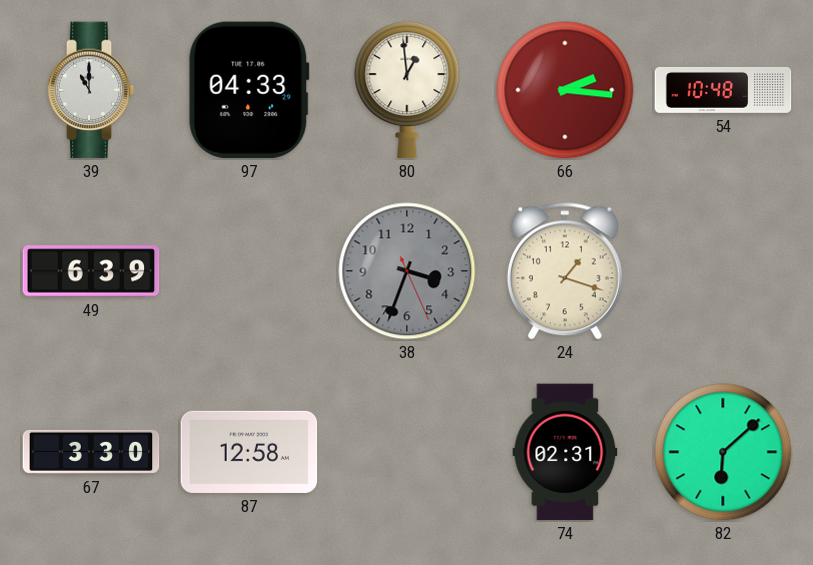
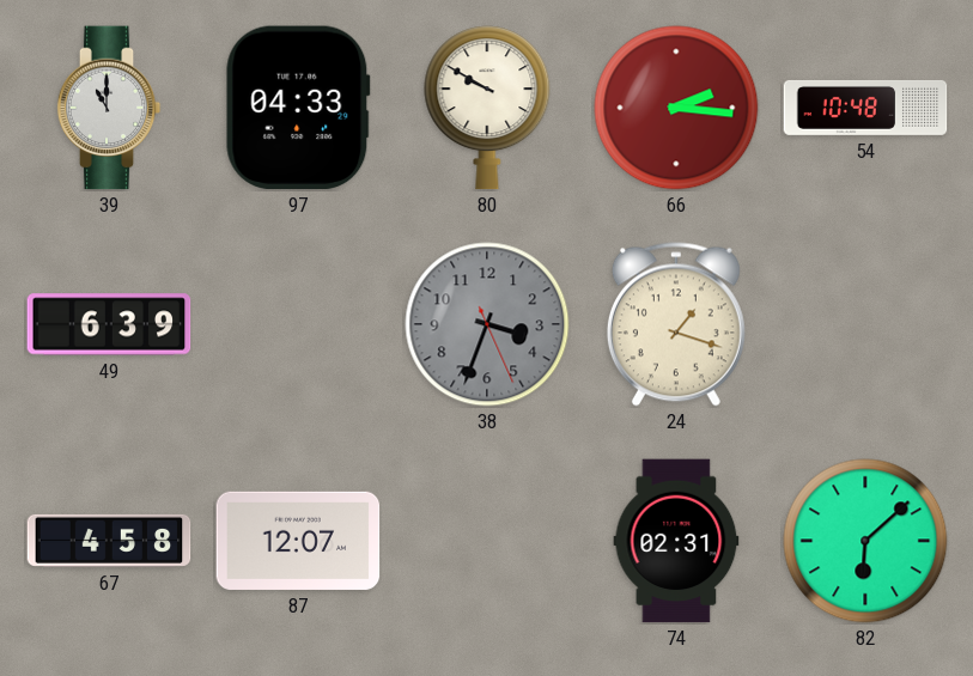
80: 12:59 -> 9:50 (487, 108)
67: 3:30 -> 4:58 (109, 541)
87: 12:58 -> 12:07 (298, 541)
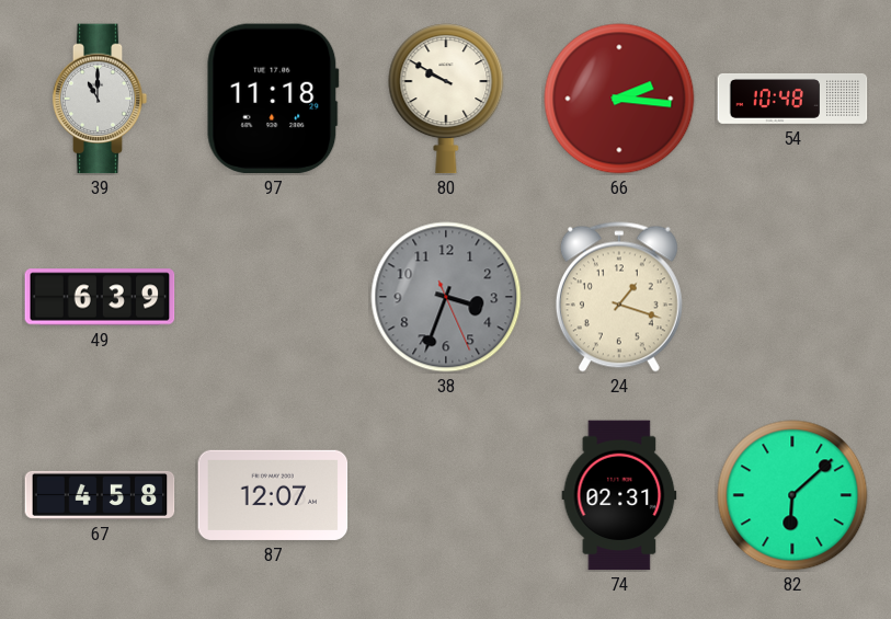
97: 04:33 -> 11:18 (273, 99)
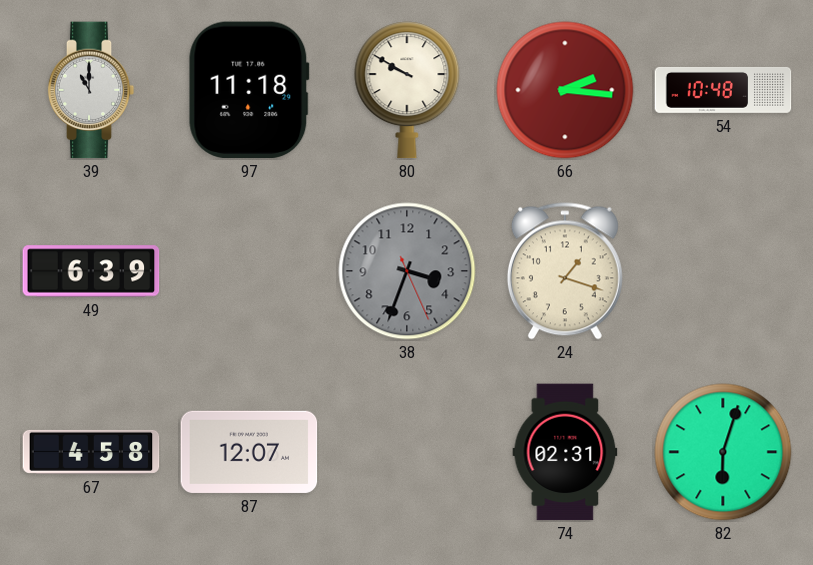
82: 6:08 -> 6:03 (723, 452)
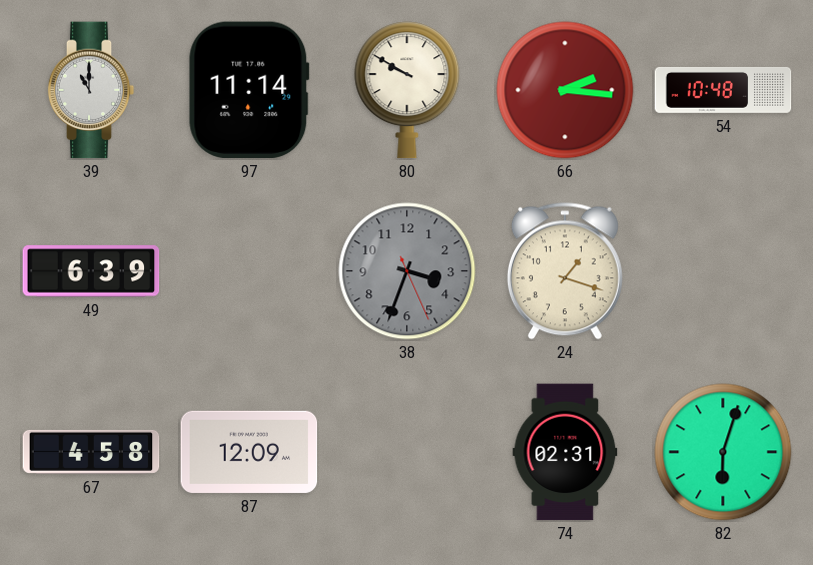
97: 11:18 -> 11:14 (249, 90)
87: 12:07 -> 12:09 (249, 452)
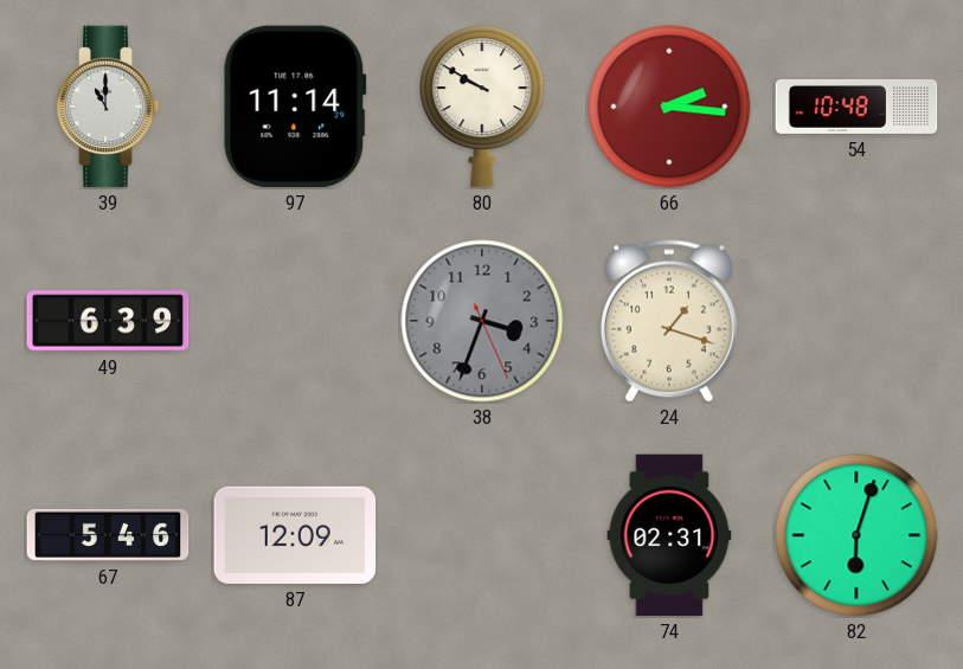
67: 4:58 -> 5:46 (108, 535)
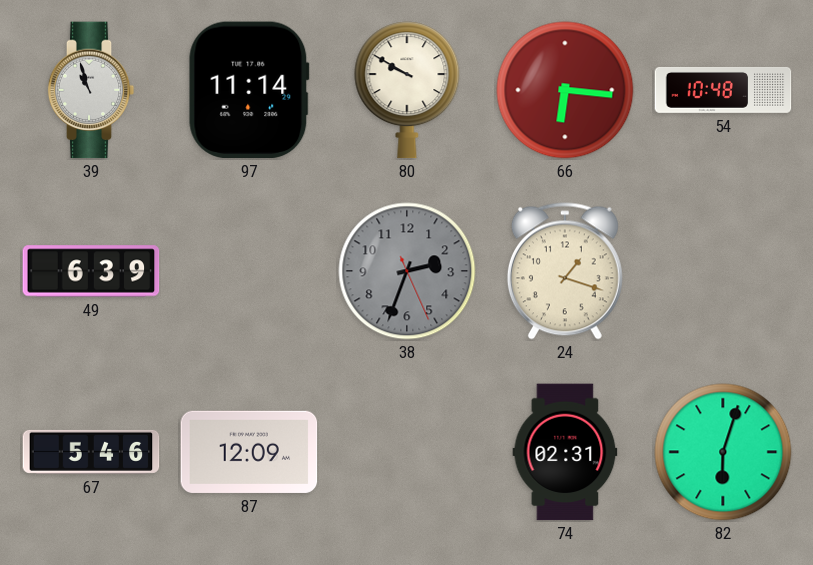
39: 11:00 -> 10:57 (91, 90)
66: 2:16 -> 6:16 (565, 90)
38: 3:33 -> 2:33 (407, 271)
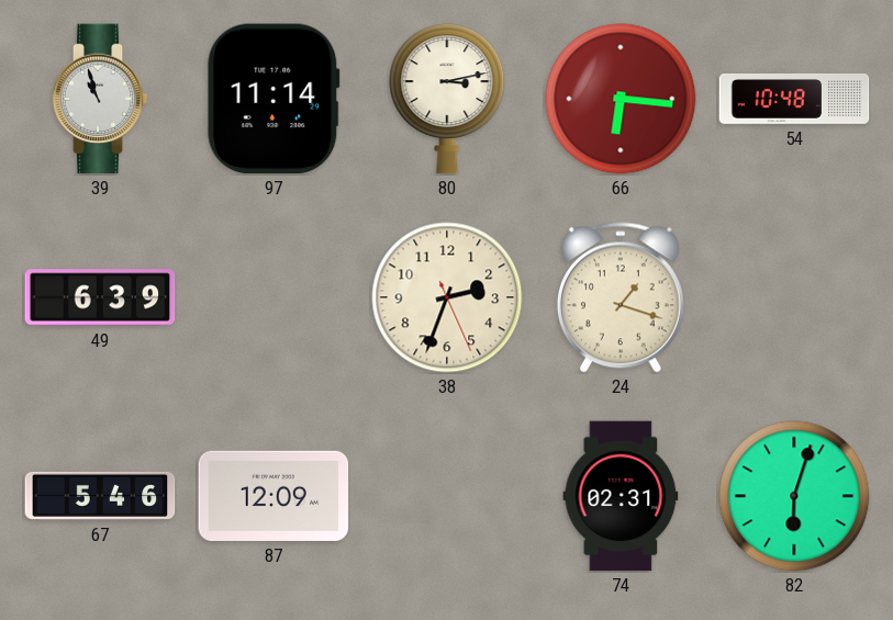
80: 9:50 -> 3:13 (447, 99)
38 dial: grey -> cream (447, 297)
